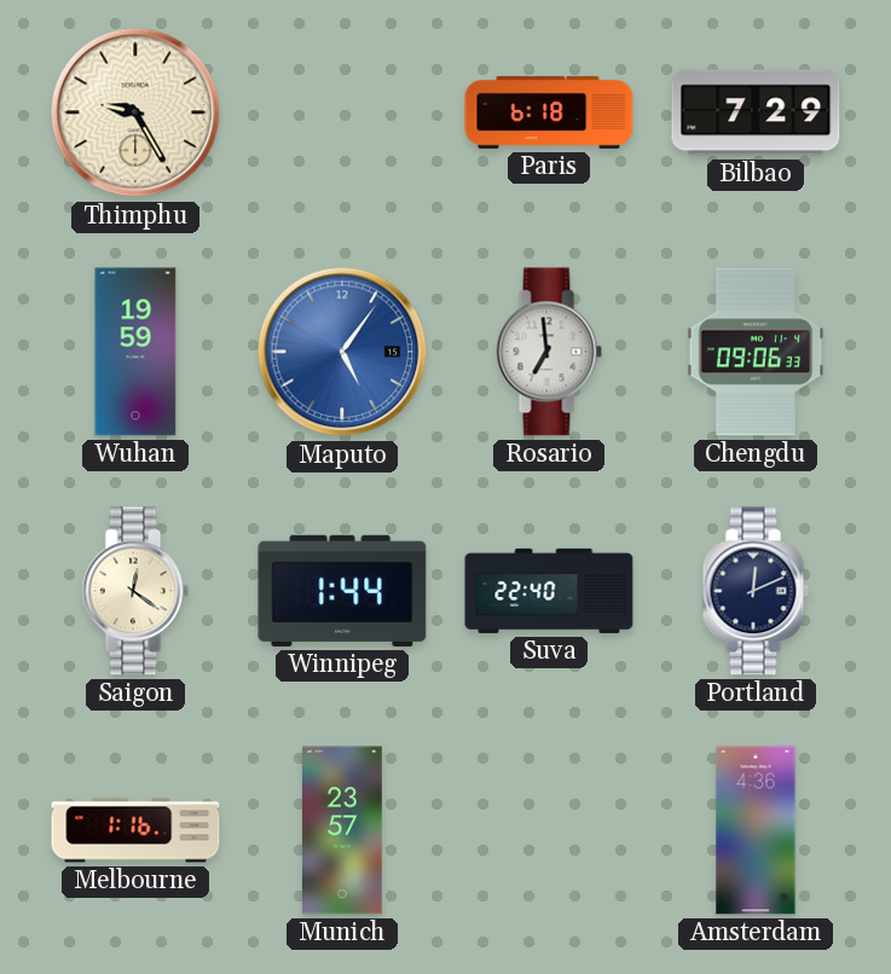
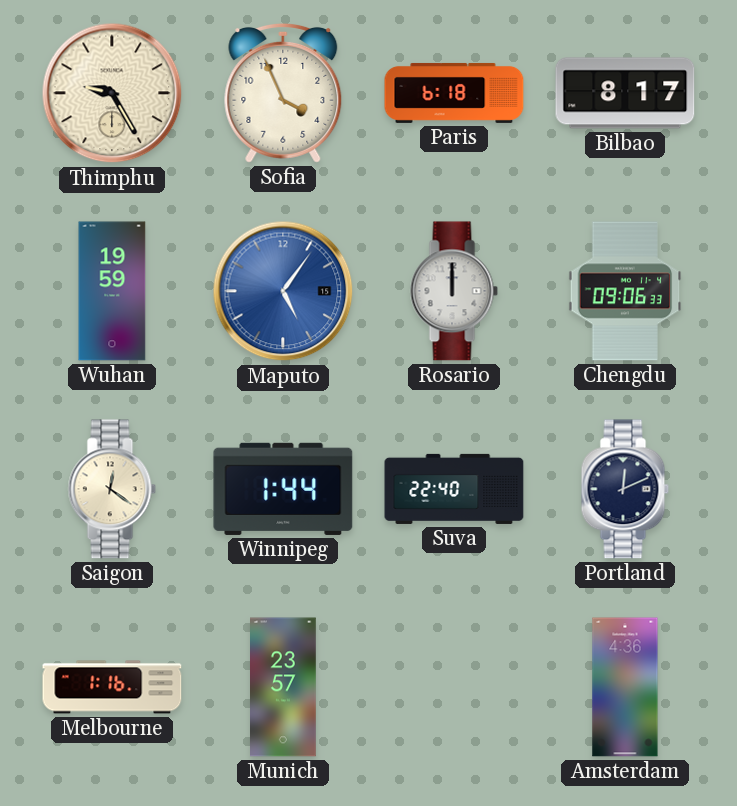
Sofia: none -> 3:56 (283, 93)
Bilbao: 7:29 -> 8:17 (625, 93)
Rosario: 6:59 -> 12:00 (454, 291)
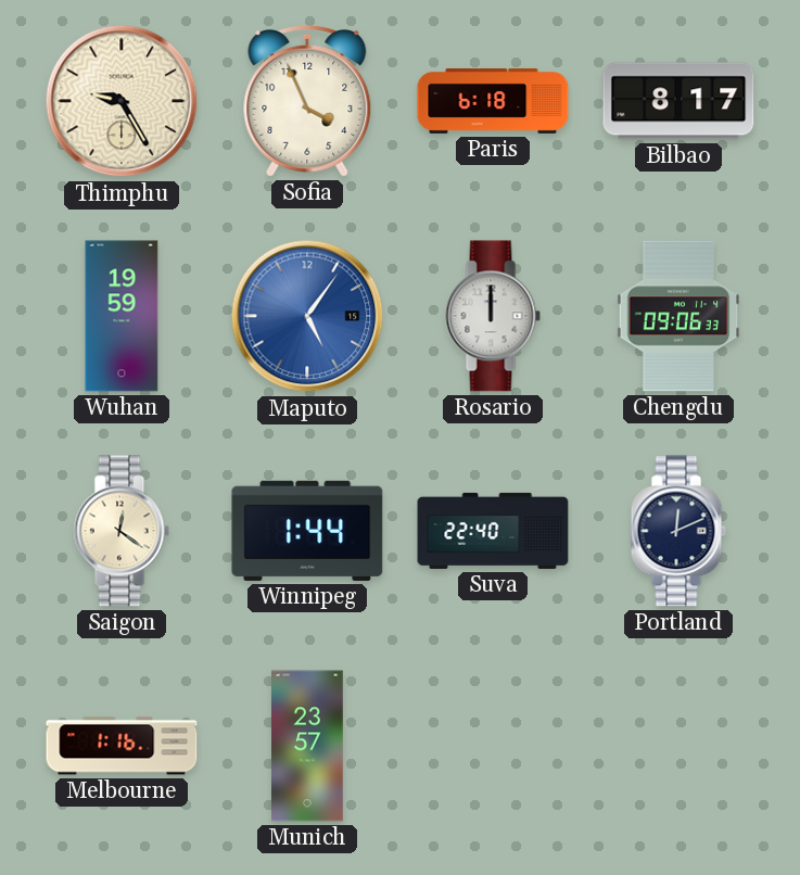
Amsterdam: 4:36 -> none (625, 687)
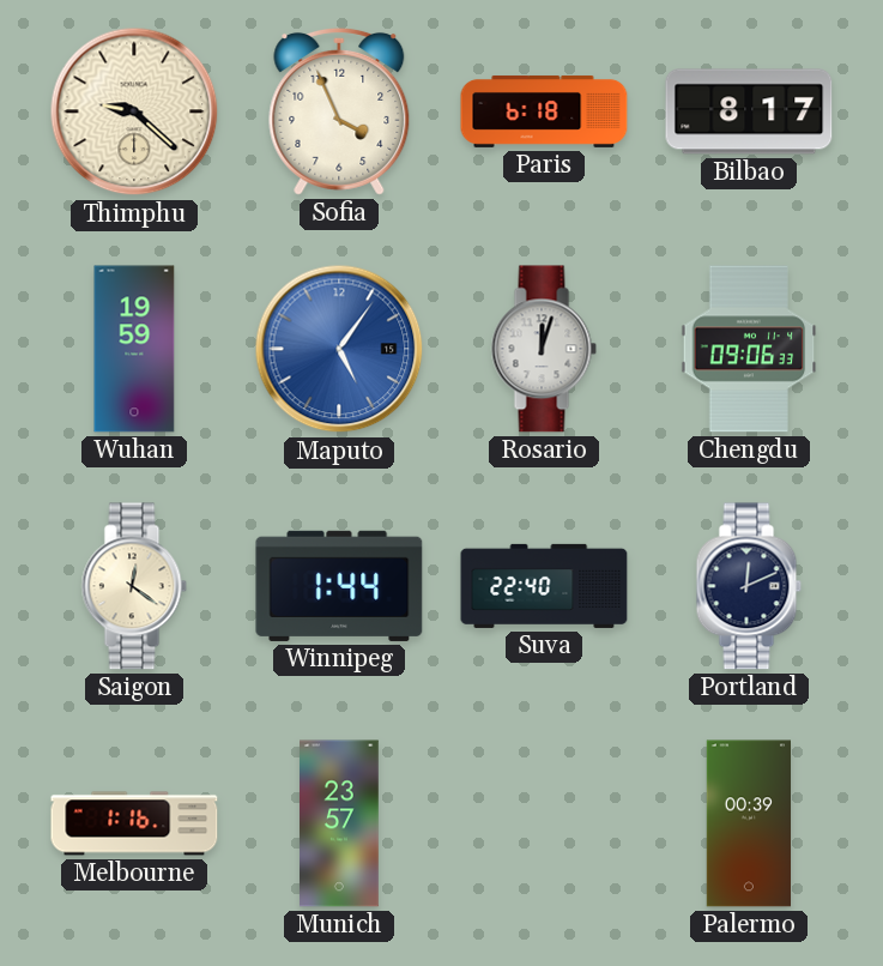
Thimphu: 9:25 -> 9:22 (134, 111)
Rosario: 12:00 -> 12:03 (544, 349)
Palermo: none -> 00:39 (748, 823)
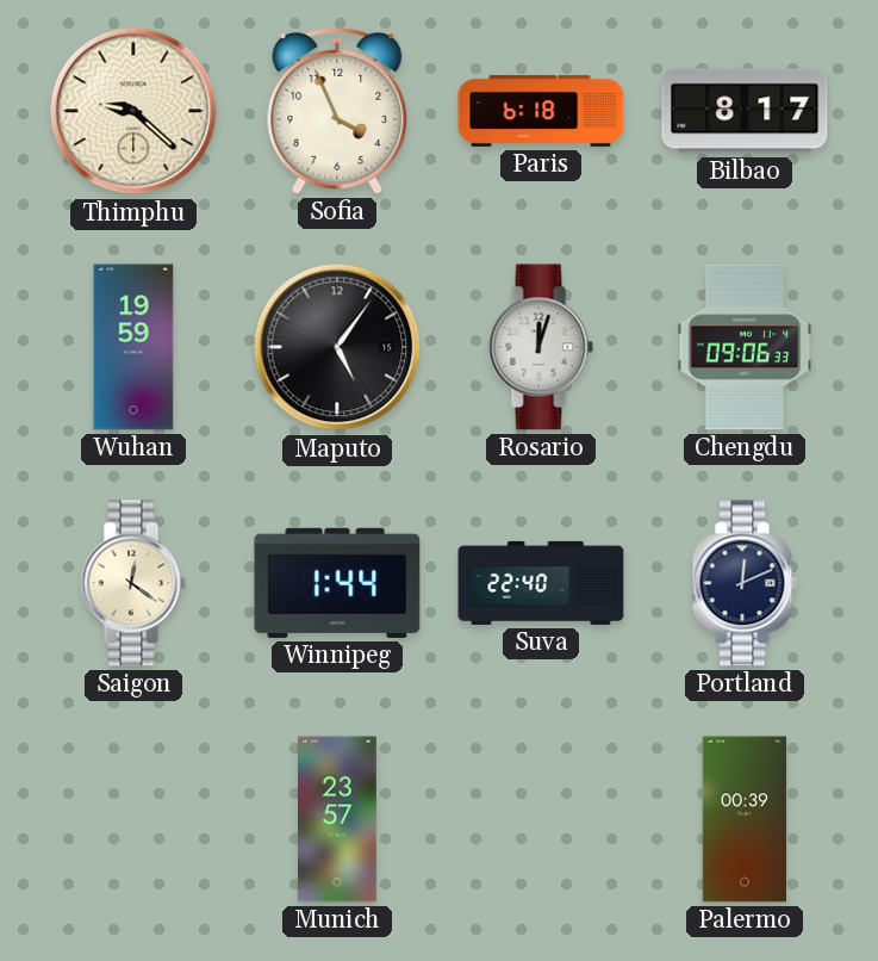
Maputo dial: blue -> black (337, 347)
Melbourne: 1:16 -> none (134, 823)
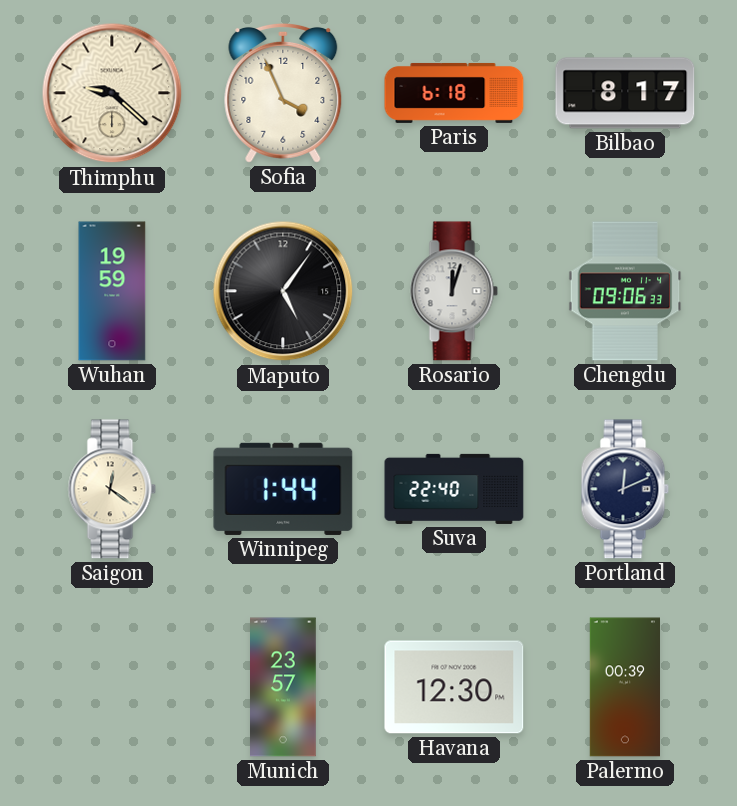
Havana: none -> 12:30 (454, 687)
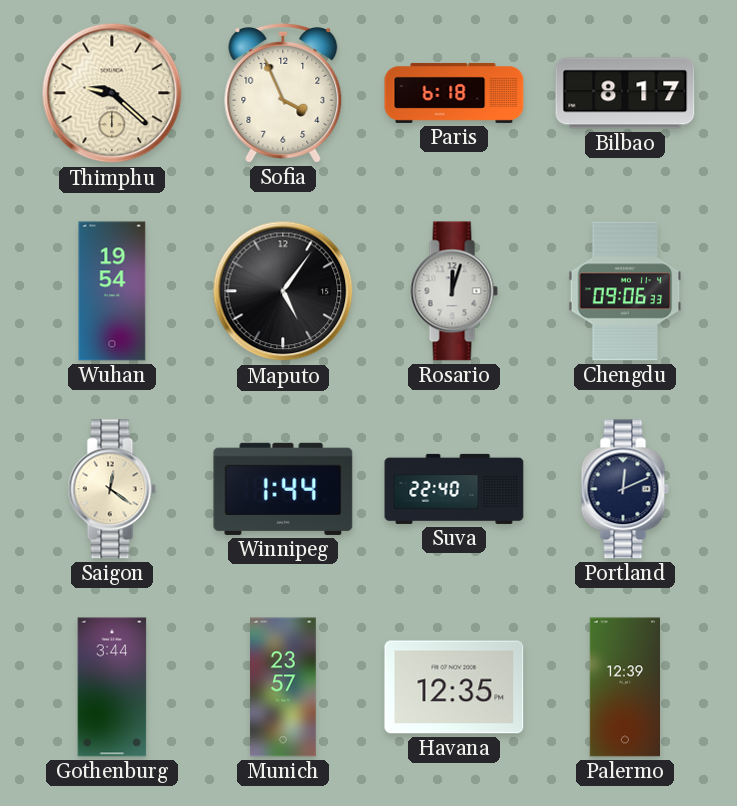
Wuhan: 19:59 -> 19:54 (112, 291)
Gothenburg: none -> 3:44 (112, 687)
Havana: 12:30 -> 12:35 (454, 687)
Palermo: 00:39 -> 12:39 (624, 687)
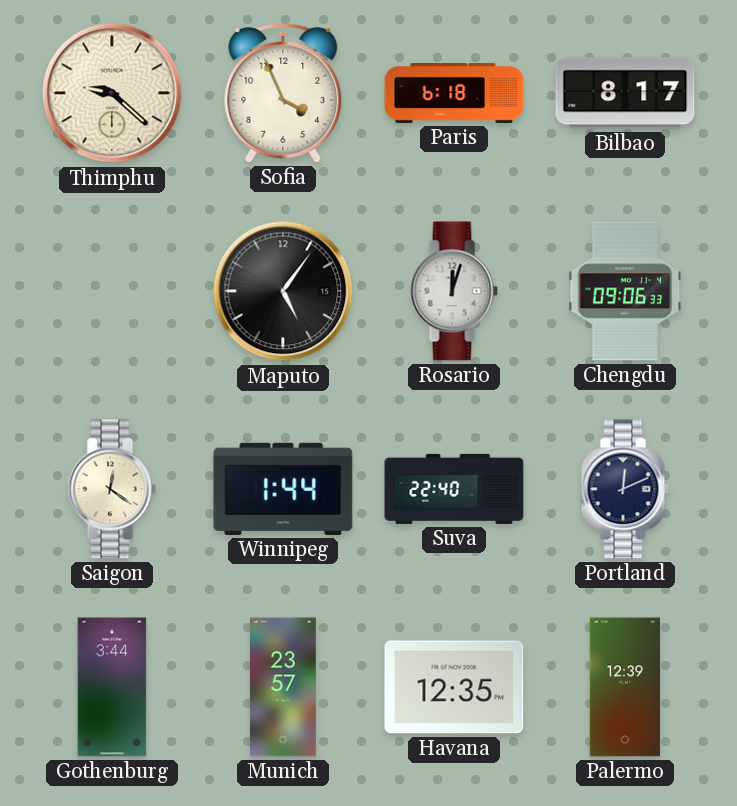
Wuhan: 19:54 -> none (112, 291)
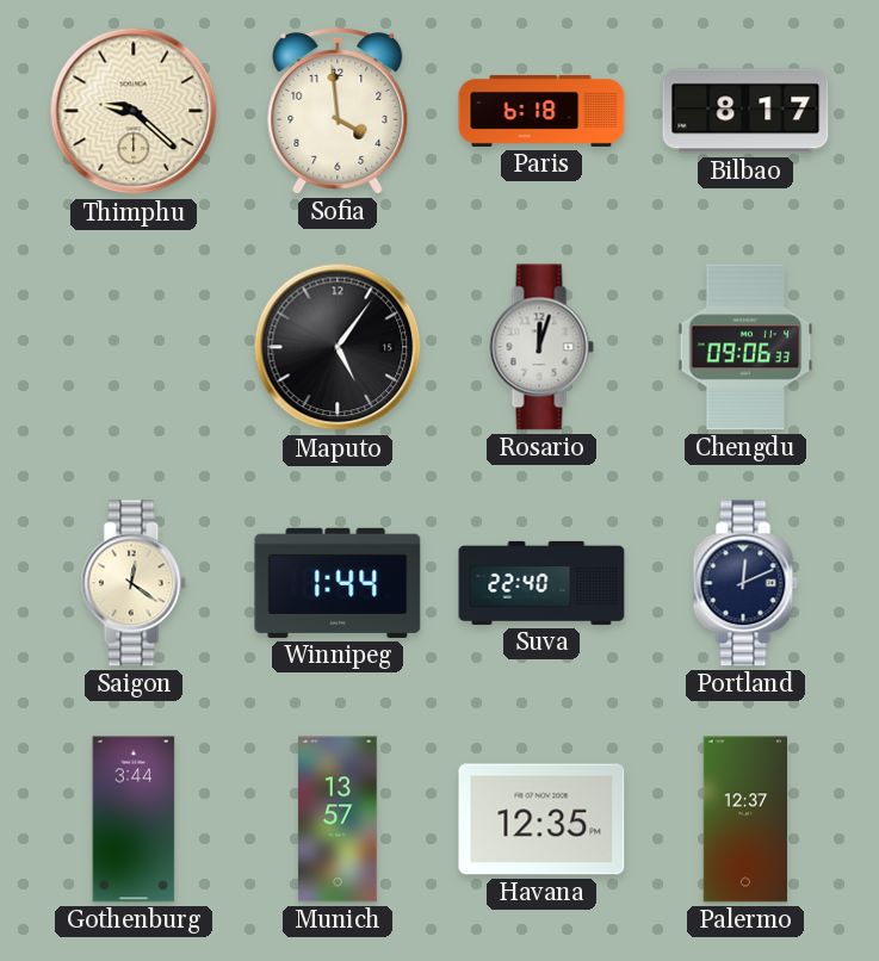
Sofia: 3:56 -> 3:59 (338, 111)
Munich: 23:57 -> 13:57 (339, 819)
Palermo: 12:39 -> 12:37 (744, 819)
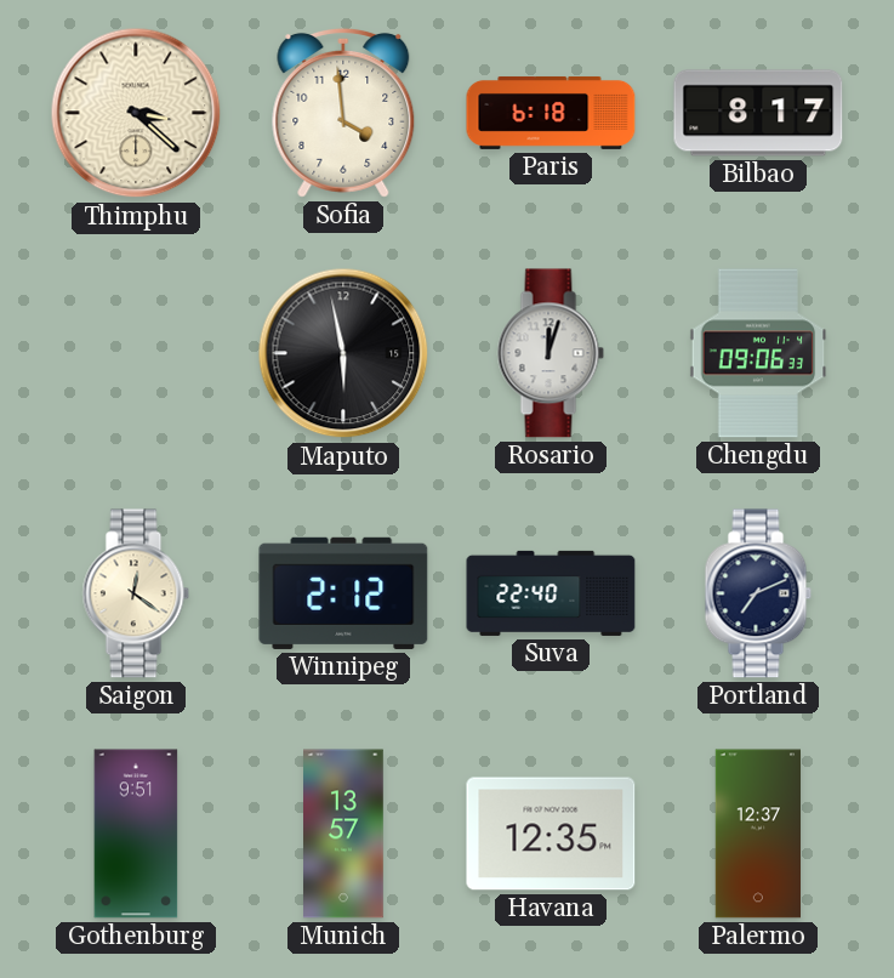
Thimphu: 9:22 -> 3:22 (136, 113)
Maputo: 5:06 -> 5:58 (343, 353)
Winnipeg: 1:44 -> 2:12 (343, 593)
Portland: 12:11 -> 7:11 (758, 593)
Gothenburg: 3:44 -> 9:51 (136, 834)
